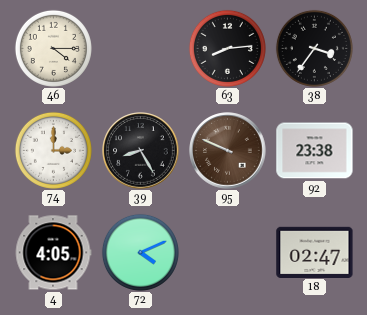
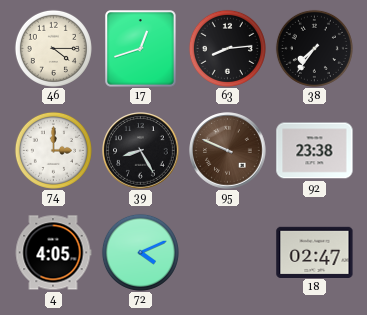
17: none -> 12:42 (141, 49)
38: 3:36 -> 7:36 (314, 48)
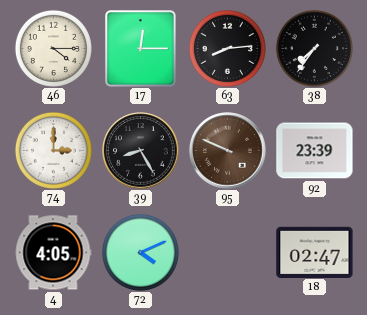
17: 12:42 -> 12:15 (141, 49)
92: 23:38 -> 23:39 (315, 151)
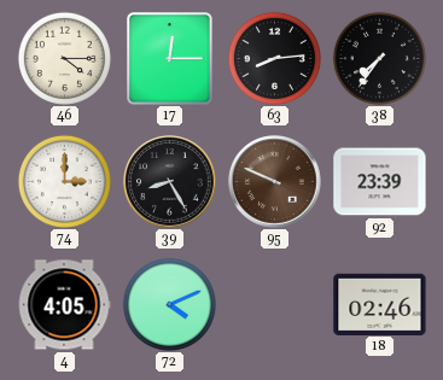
18: 02:47 -> 02:46 (380, 304)
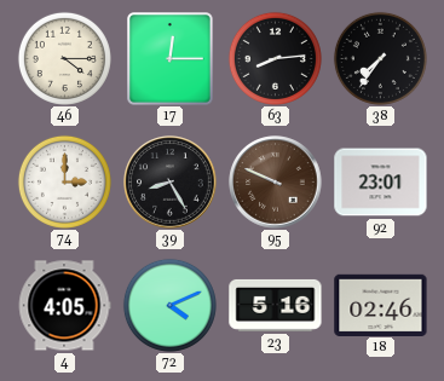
92: 23:39 -> 23:01 (381, 183)
23: none -> 5:16 (276, 305)
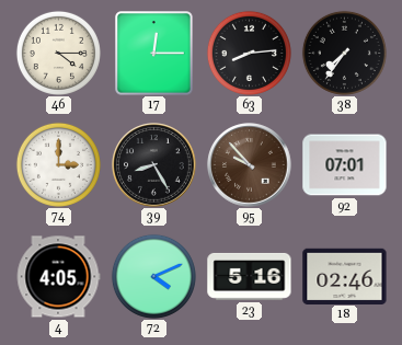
95: 9:49 -> 9:53 (250, 165)
92: 23:01 -> 07:01 (345, 165)
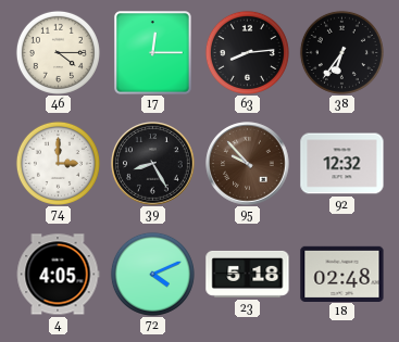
38: 7:36 -> 6:36 (341, 52)
92: 07:01 -> 12:32 (342, 164)
23: 5:16 -> 5:18 (248, 274)
18: 02:46 -> 02:48 (342, 274)
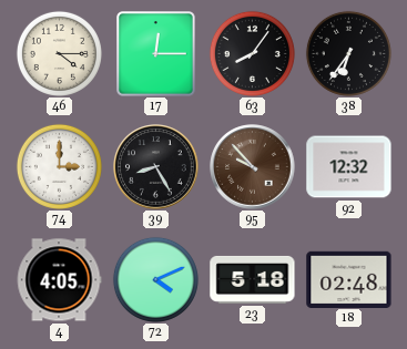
63: 8:14 -> 8:06 (252, 53)
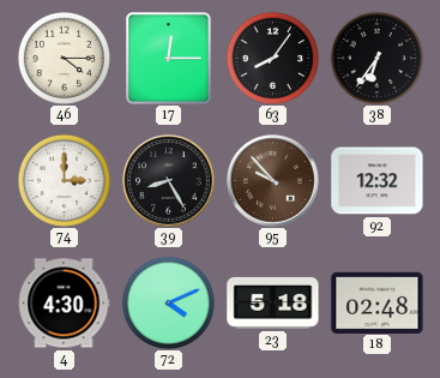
4: 4:05 -> 4:30 (64, 304)
